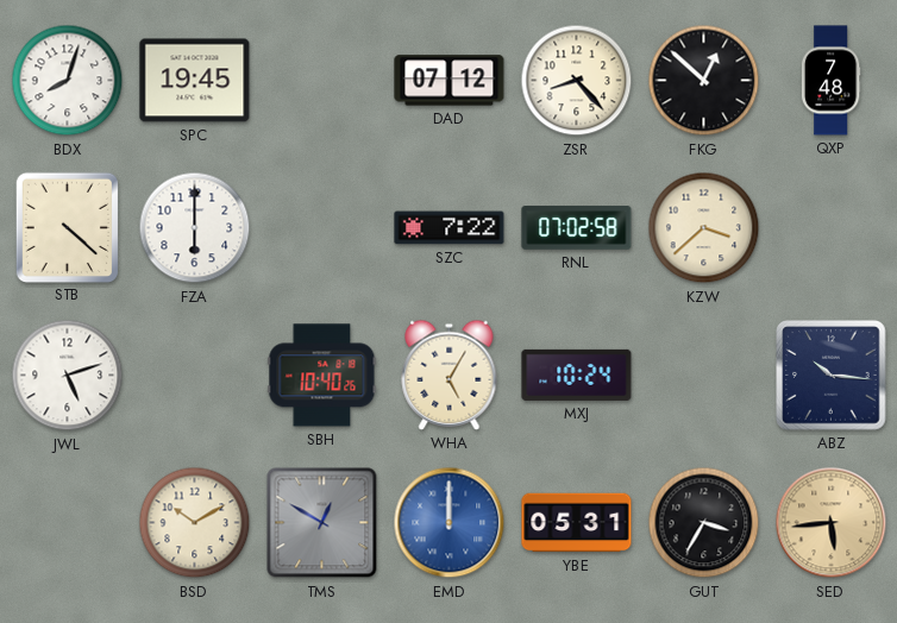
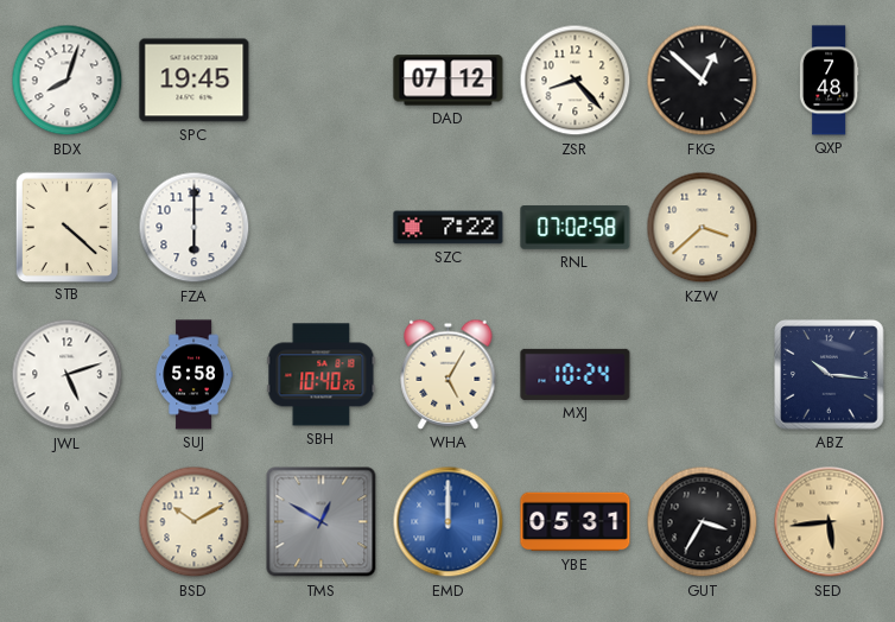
SUJ: none -> 5:58 (193, 375)
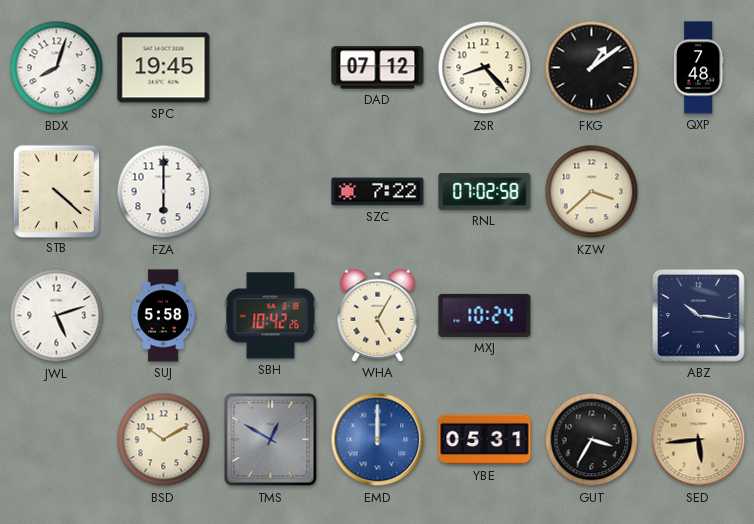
FKG: 12:52 -> 1:09 (592, 68)
SBH: 10:40 -> 10:42 (271, 316)
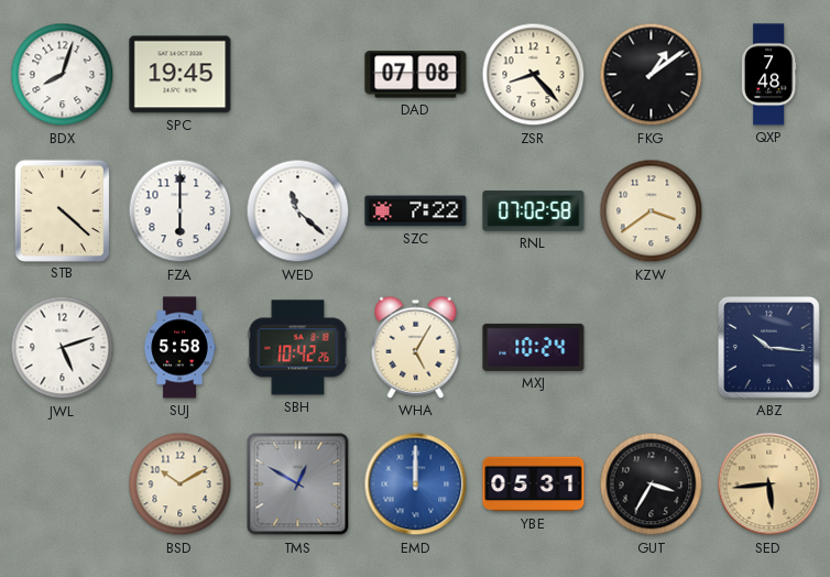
DAD: 07:12 -> 07:08 (416, 75)
WED: none -> 11:22 (298, 211)
KZW: 3:38 -> 3:39 (652, 211)
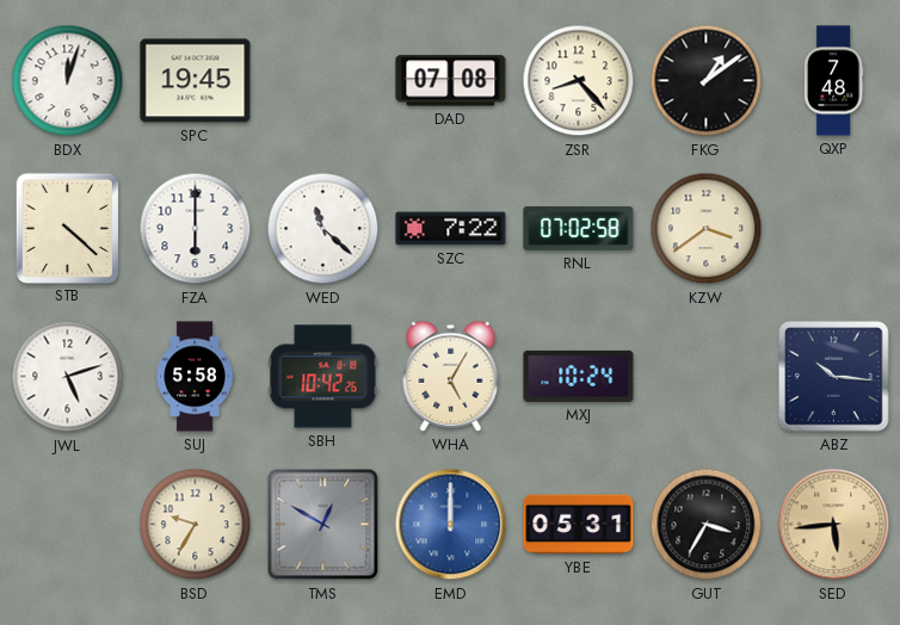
BDX: 8:03 -> 12:03 (68, 81)
BSD: 10:10 -> 9:35 (196, 525)
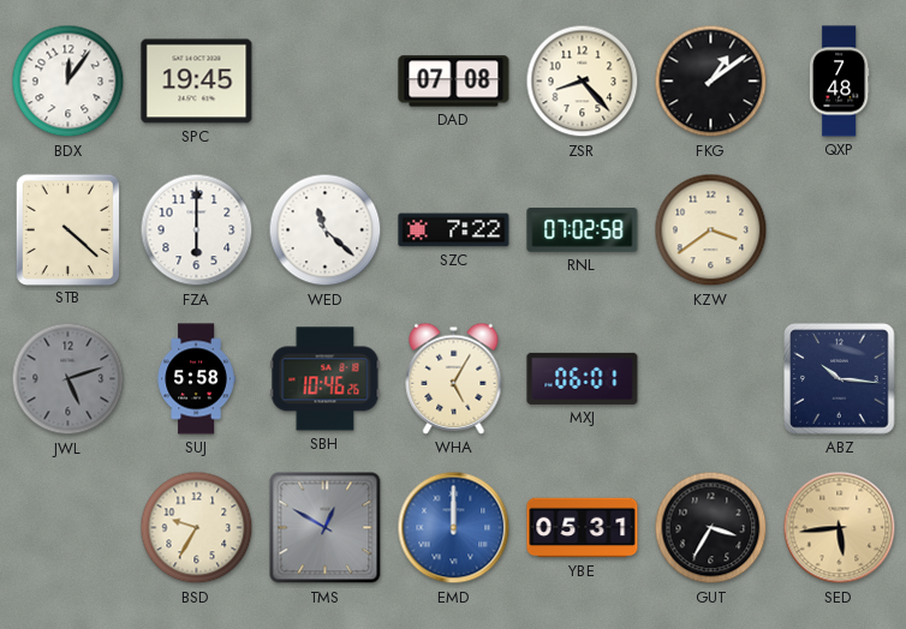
BDX: 12:03 -> 12:06 (68, 82)
JWL dial: white -> grey (68, 379)
SBH: 10:42 -> 10:46 (326, 379)
MXJ: 10:24 -> 06:01 (583, 378)
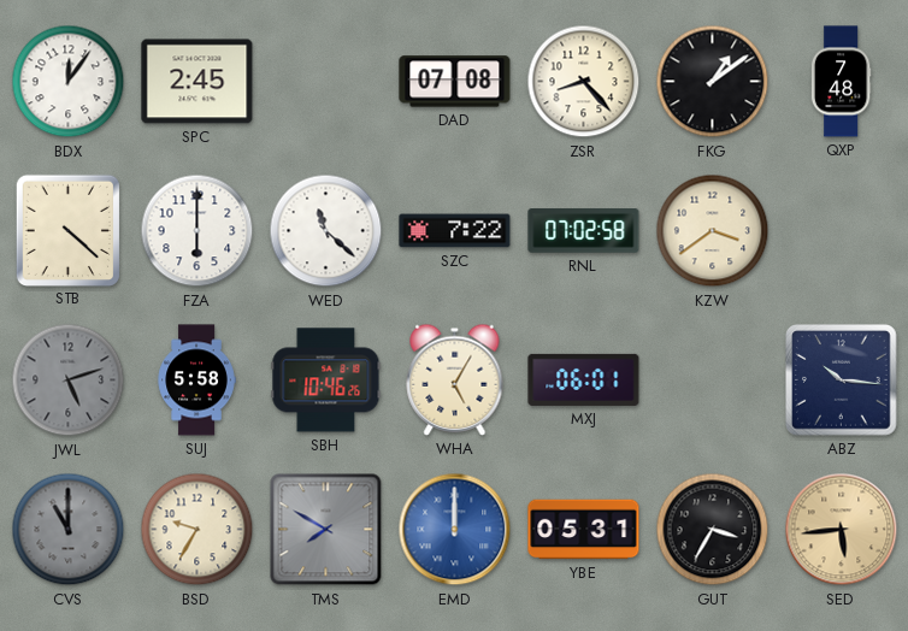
SPC: 19:45 -> 2:45 (197, 82)
CVS: none -> 11:00 (69, 530)
TMS: 12:50 -> 7:50 (326, 530)
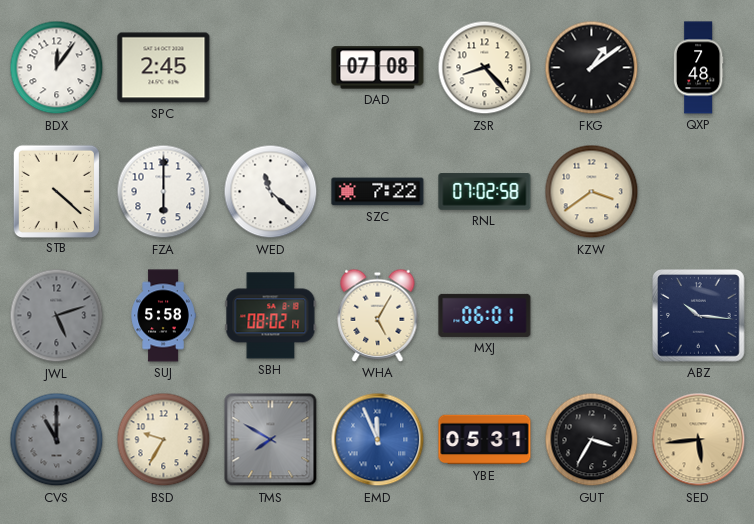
SBH: 10:46 -> 08:02 (271, 316)
EMD: 12:00 -> 11:56 (378, 440)
